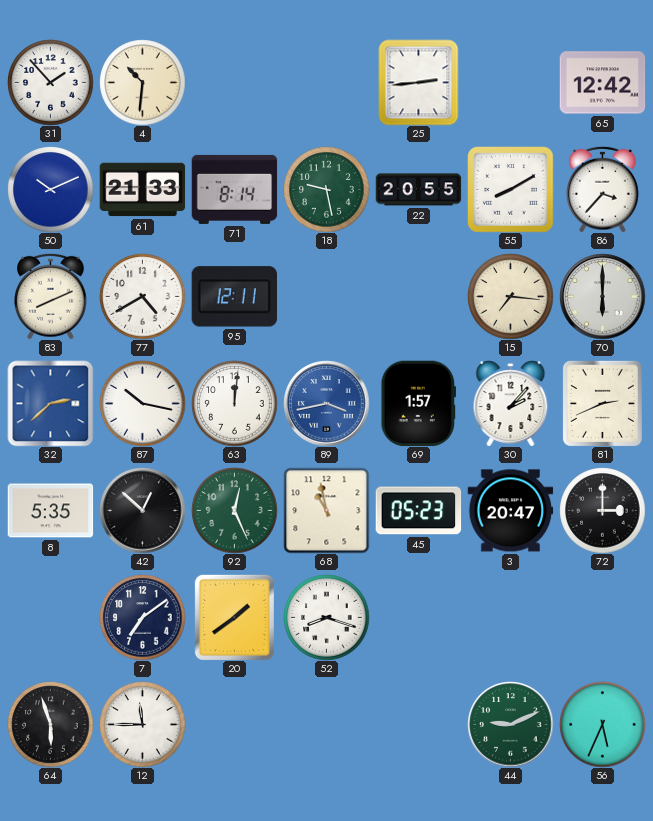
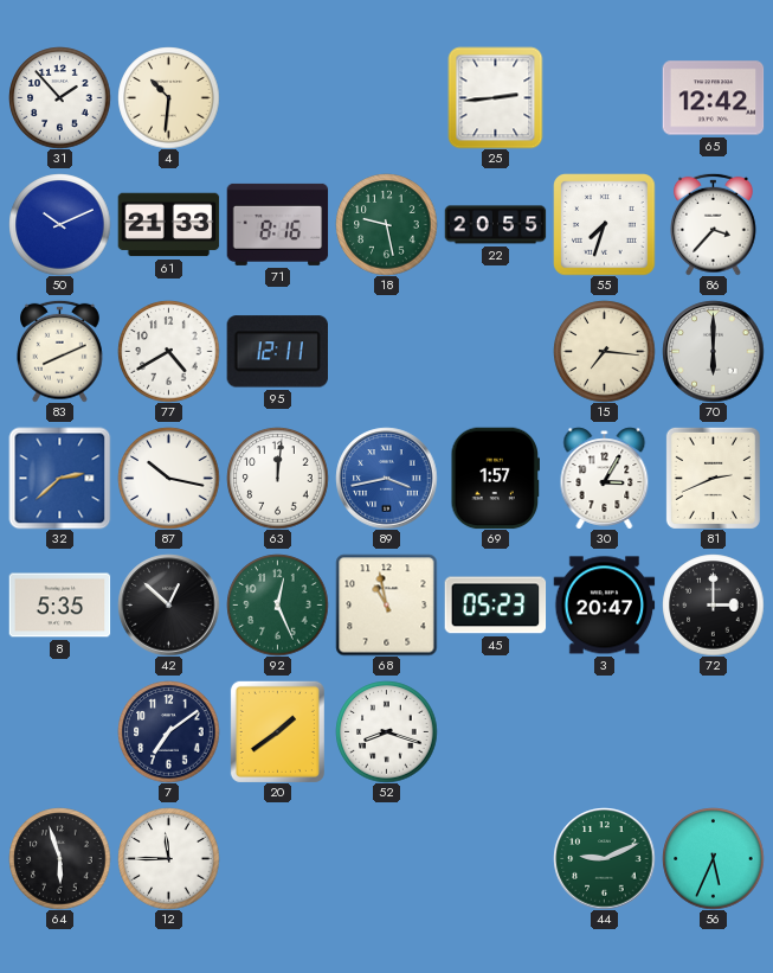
71: 8:14 -> 8:16 (277, 224)
55: 8:10 -> 7:33 (604, 224)
30: 2:07 -> 3:05 (605, 478)
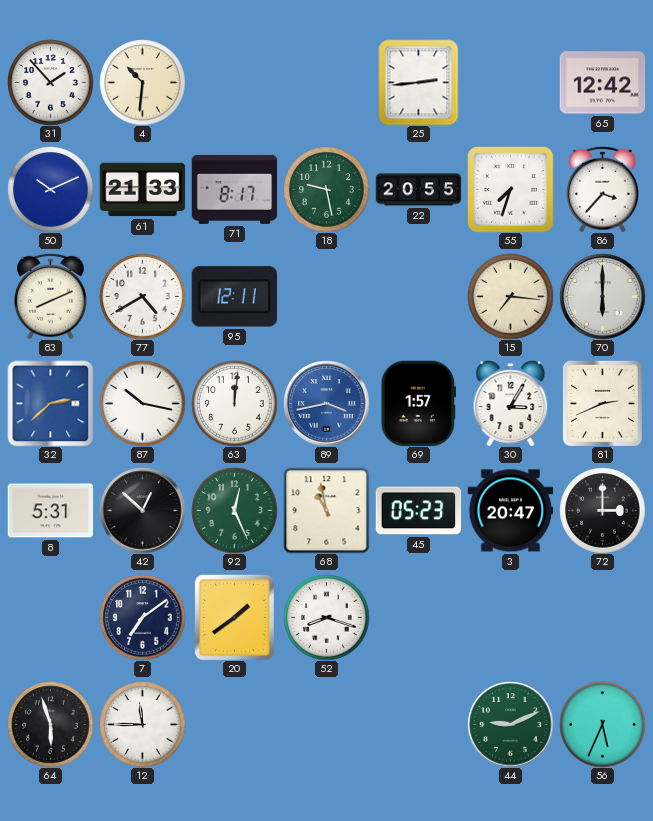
71: 8:16 -> 8:17 (234, 189)
8: 5:35 -> 5:31 (50, 511)
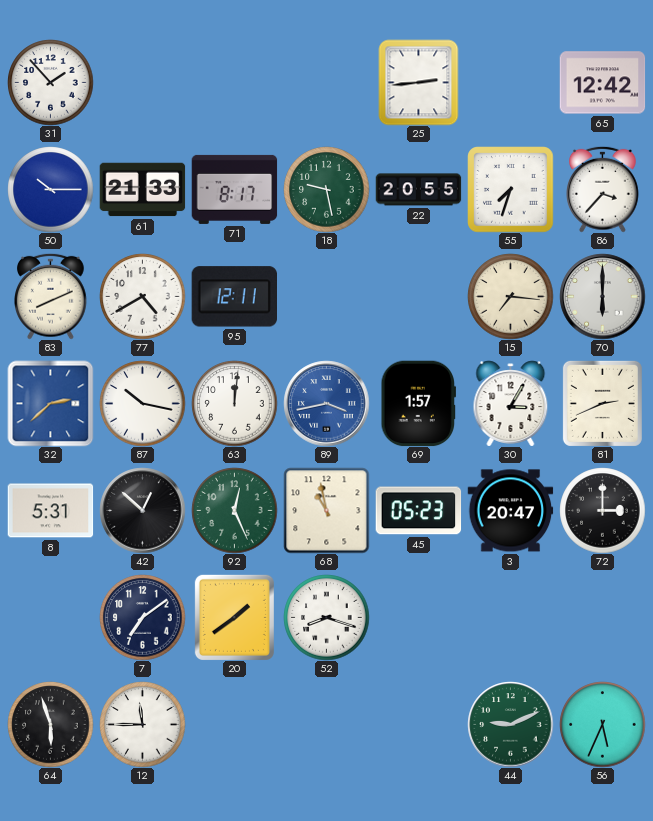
4: 10:31 -> none (142, 82)
50: 10:11 -> 10:15 (50, 189)
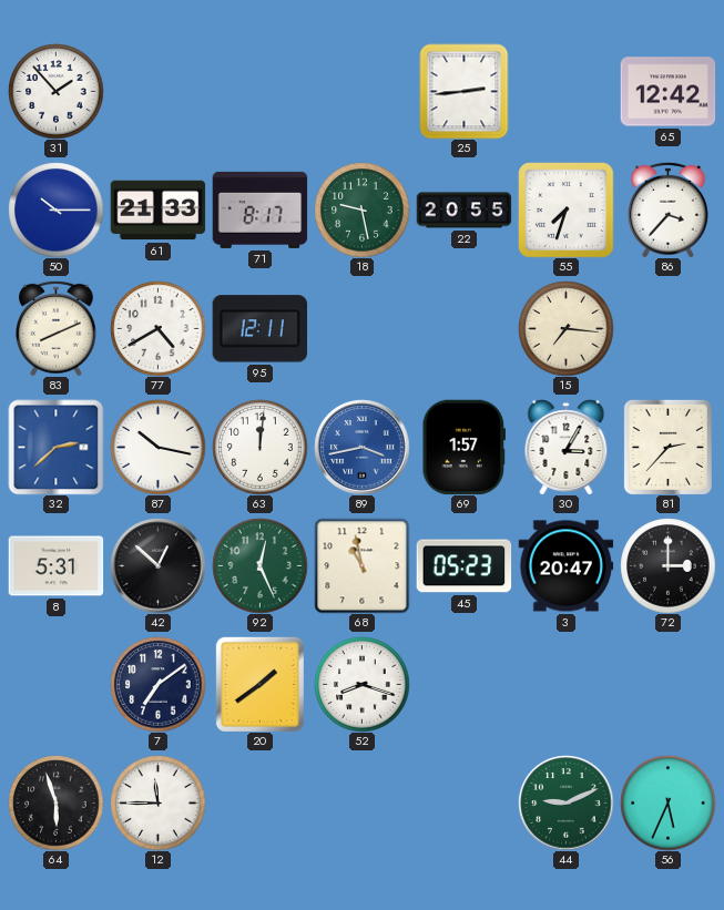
70: 6:00 -> none (602, 296)
81: 2:41 -> 2:37 (667, 447)
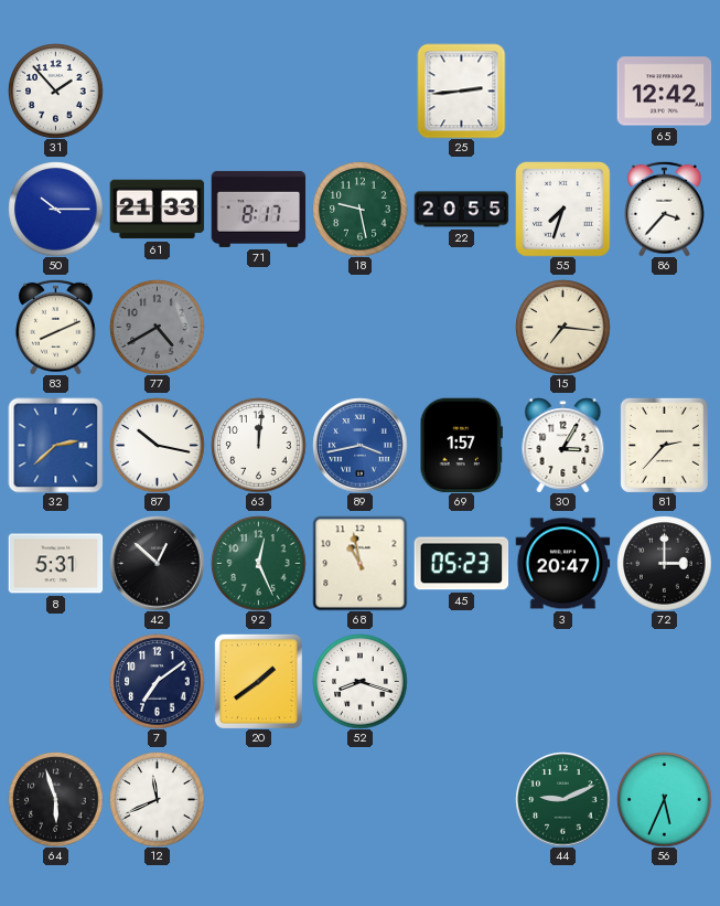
77 dial: white -> grey (157, 327)
95: 12:11 -> none (259, 329)
12: 11:45 -> 11:41 (157, 799)
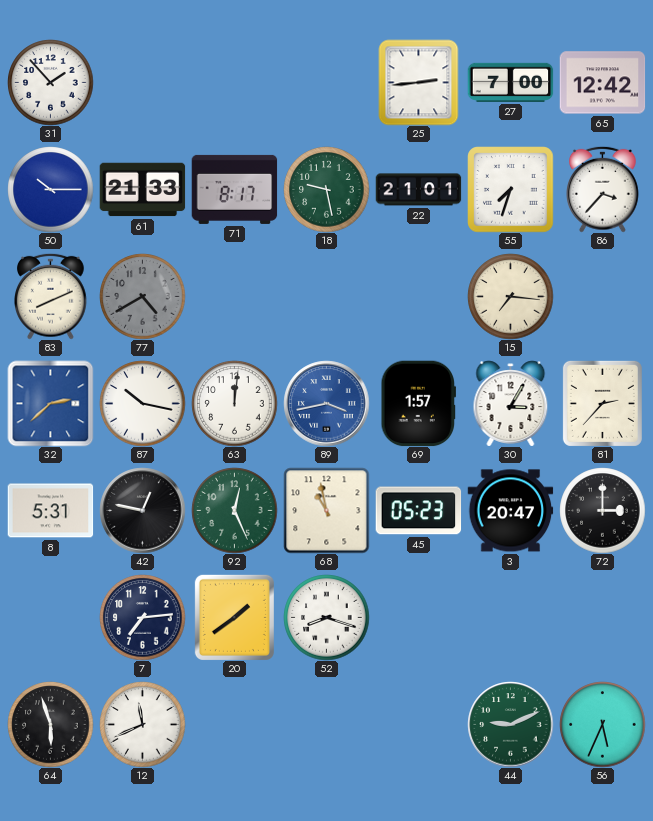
27: none -> 7:00 (510, 82)
22: 20:55 -> 21:01 (418, 190)
42: 12:52 -> 12:47 (142, 510)
7: 7:09 -> 7:14 (142, 617)
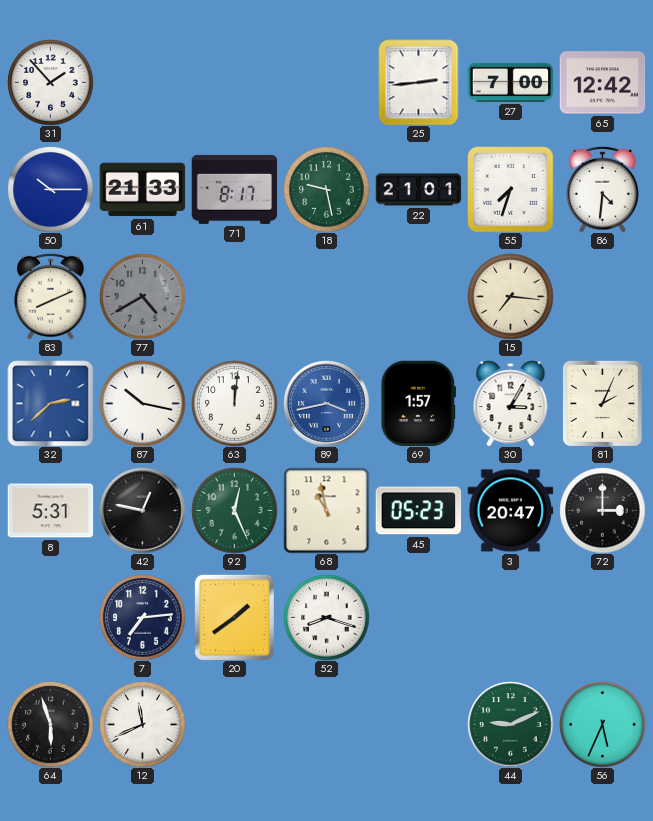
86: 3:37 -> 4:31 (603, 189)
81: 2:37 -> 2:04 (602, 403)
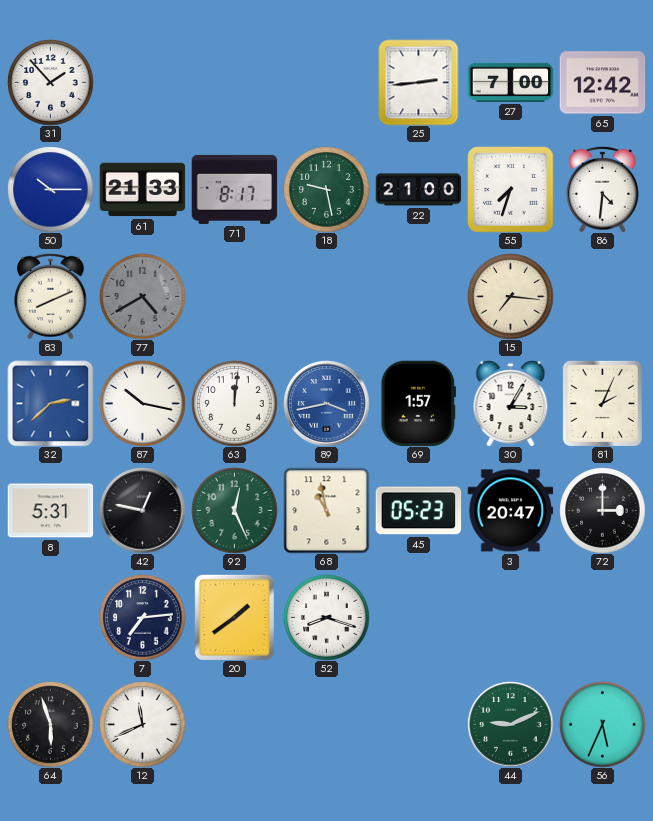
22: 21:01 -> 21:00 (418, 190)
